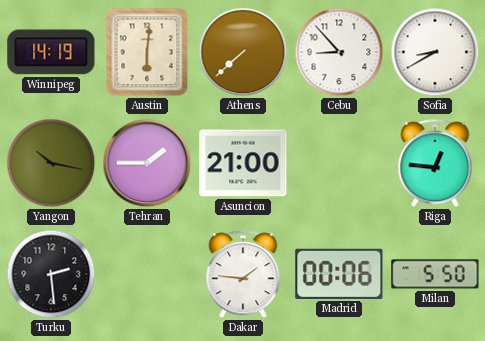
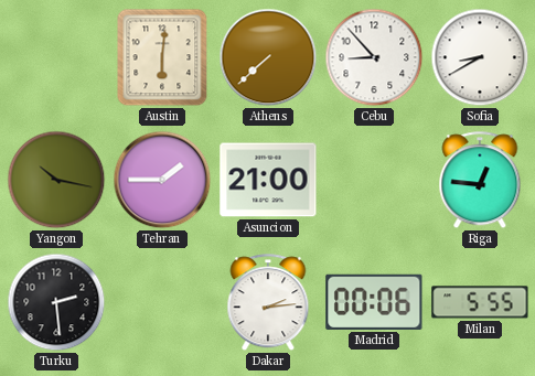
Winnipeg: 14:19 -> none (51, 52)
Dakar: 1:46 -> 2:14 (268, 303)
Milan: 5:50 -> 5:55 (480, 302)
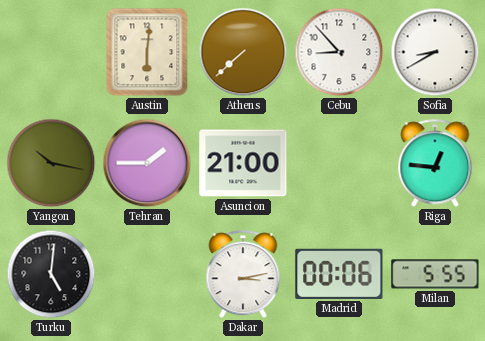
Turku: 2:29 -> 5:01 (51, 274)
Dakar: 2:14 -> 3:13 (243, 275)
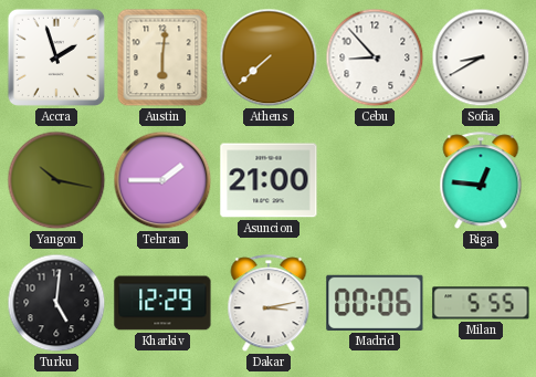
Accra: none -> 1:57 (56, 57)
Kharkiv: none -> 12:29 (162, 303)
